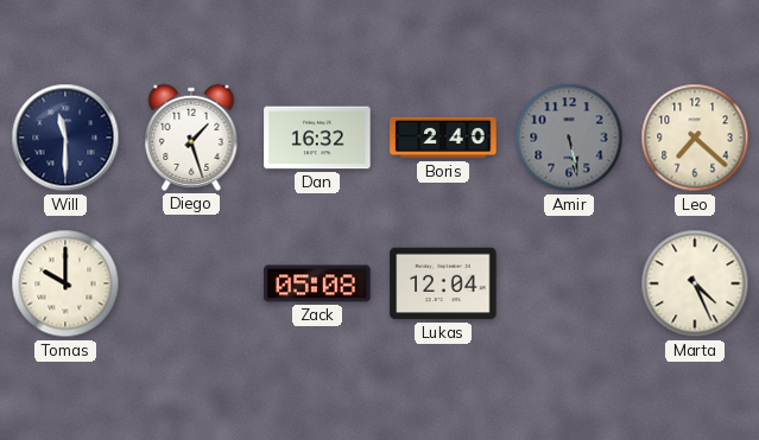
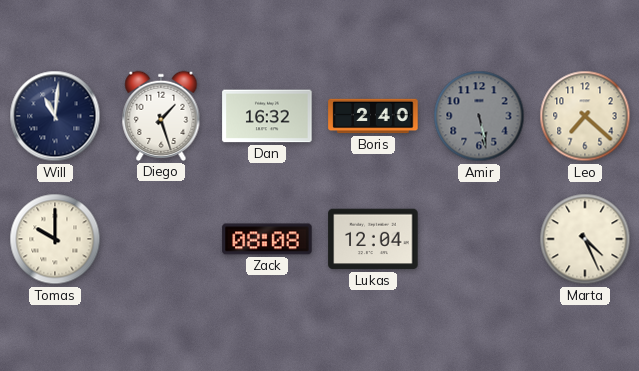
Will: 11:30 -> 11:01 (55, 116)
Zack: 05:08 -> 08:08 (267, 239)
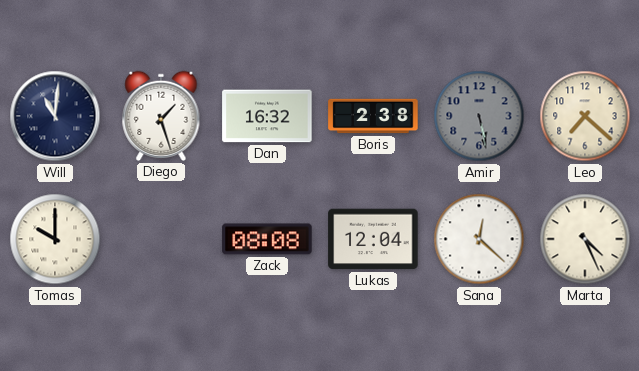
Boris: 2:40 -> 2:38 (373, 116)
Sana: none -> 12:22 (479, 239)
